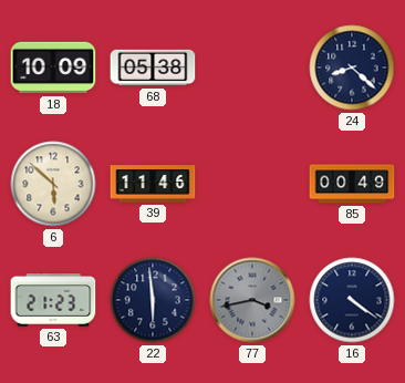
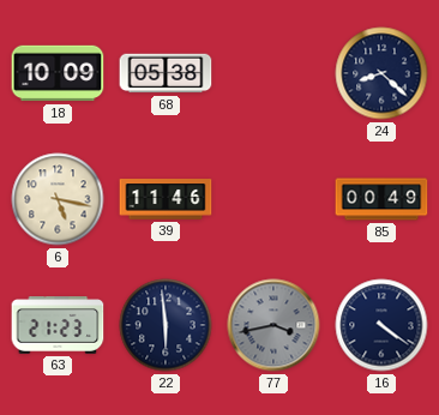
6: 5:52 -> 5:17 (58, 199)
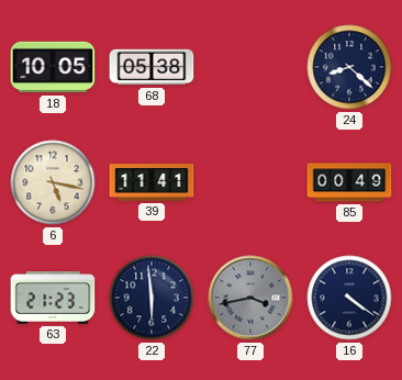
18: 10:09 -> 10:05 (53, 67)
39: 11:46 -> 11:41 (152, 182)
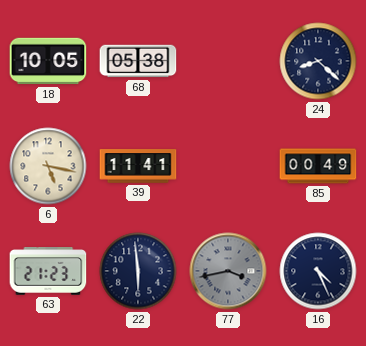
16: 4:21 -> 4:26 (318, 271)
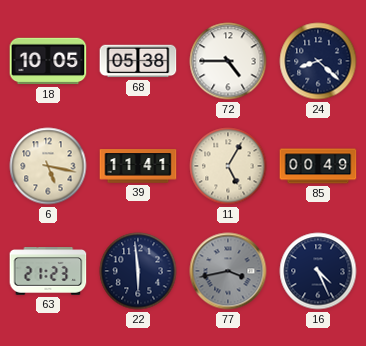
72: none -> 4:45 (228, 61)
11: none -> 5:05 (228, 166)
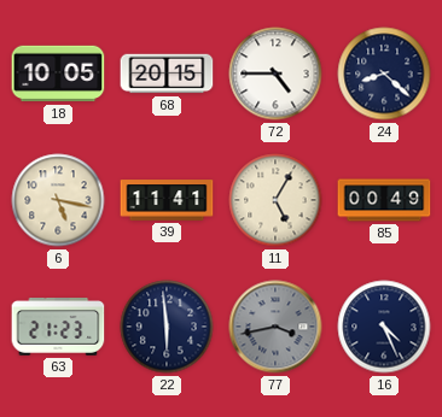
68: 05:38 -> 20:15 (167, 74)
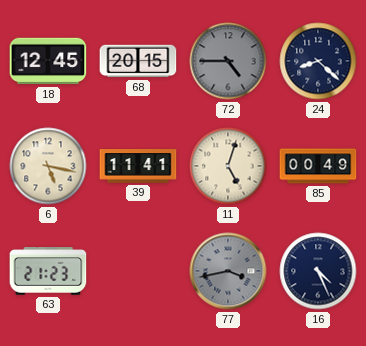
18: 10:05 -> 12:45 (48, 61)
72 dial: white -> grey (228, 61)
11: 5:05 -> 5:03 (228, 166)
22: 5:59 -> none (167, 327)
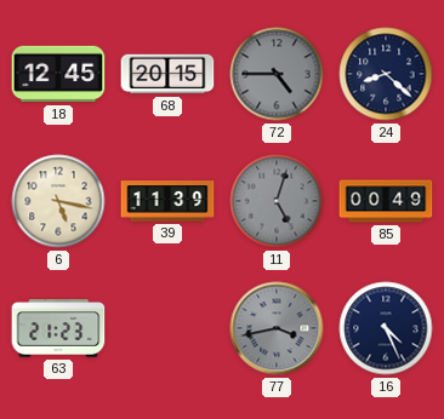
39: 11:41 -> 11:39 (167, 201)
11 dial: cream -> grey (277, 201)
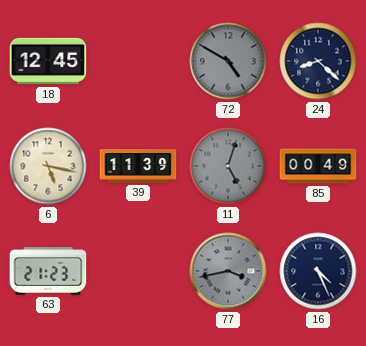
68: 20:15 -> none (167, 74)
72: 4:45 -> 4:50 (228, 61)
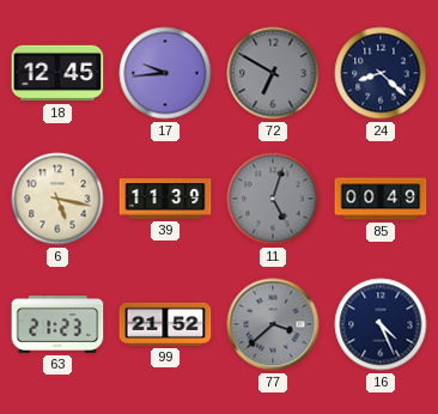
17: none -> 9:44 (165, 73)
72: 4:50 -> 6:50 (273, 73)
99: none -> 21:52 (165, 324)
77: 3:43 -> 3:38 (273, 324)
